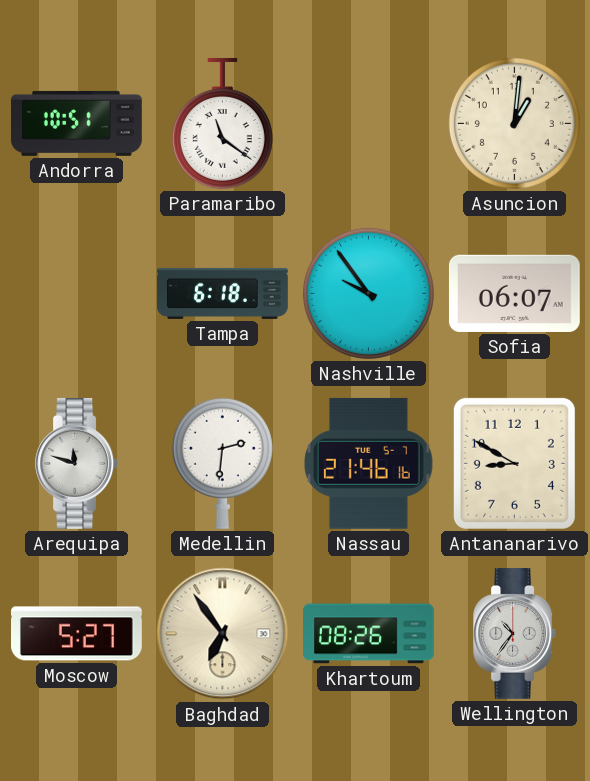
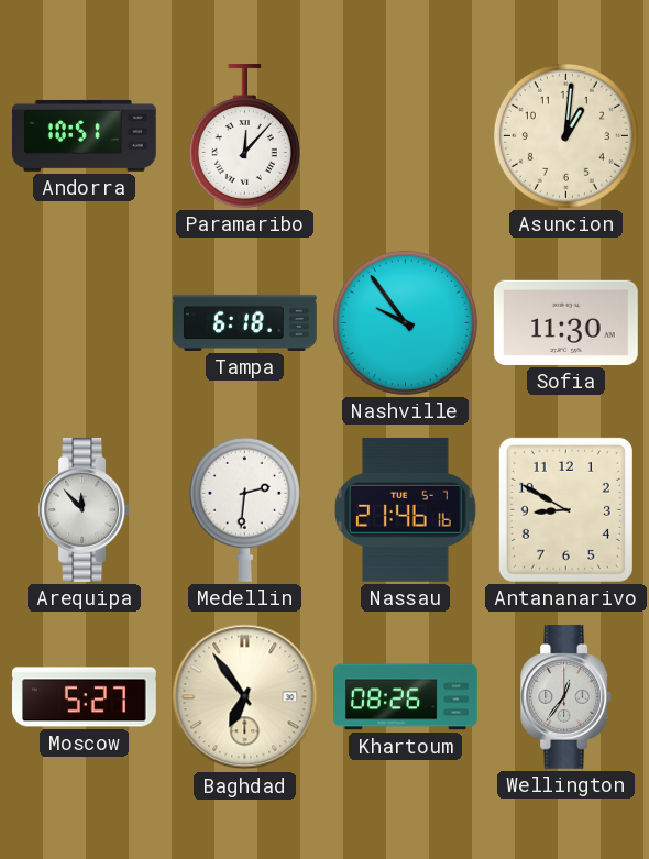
Paramaribo: 11:21 -> 12:07 (244, 135)
Sofia: 06:07 -> 11:30 (565, 322)
Arequipa: 11:48 -> 11:53 (84, 509)
Wellington: 10:36 -> 12:36 (565, 696)
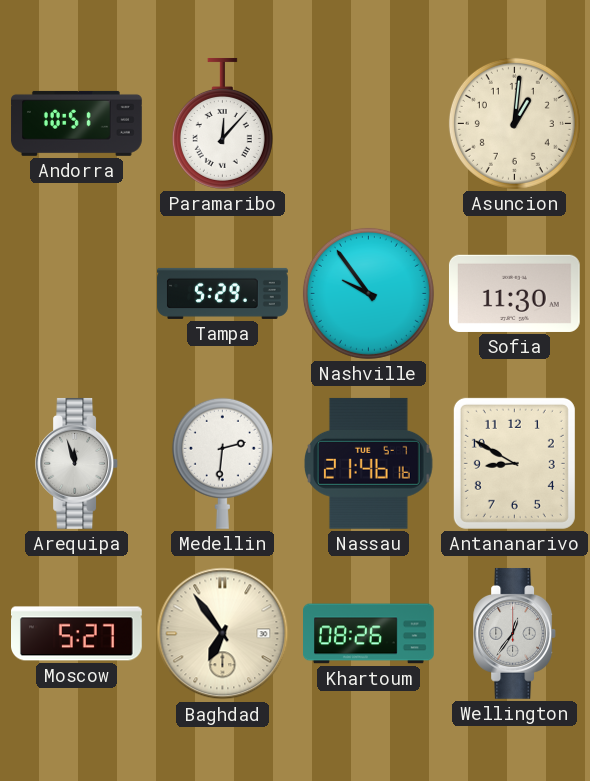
Tampa: 6:18 -> 5:29 (223, 293)
Arequipa: 11:53 -> 11:57 (76, 463)
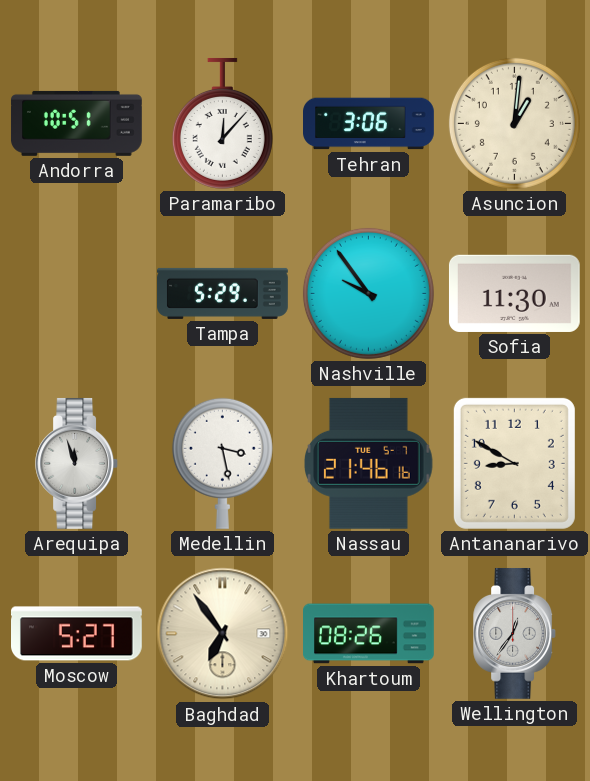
Tehran: none -> 3:06 (369, 124)
Medellin: 2:31 -> 3:28 (222, 463)
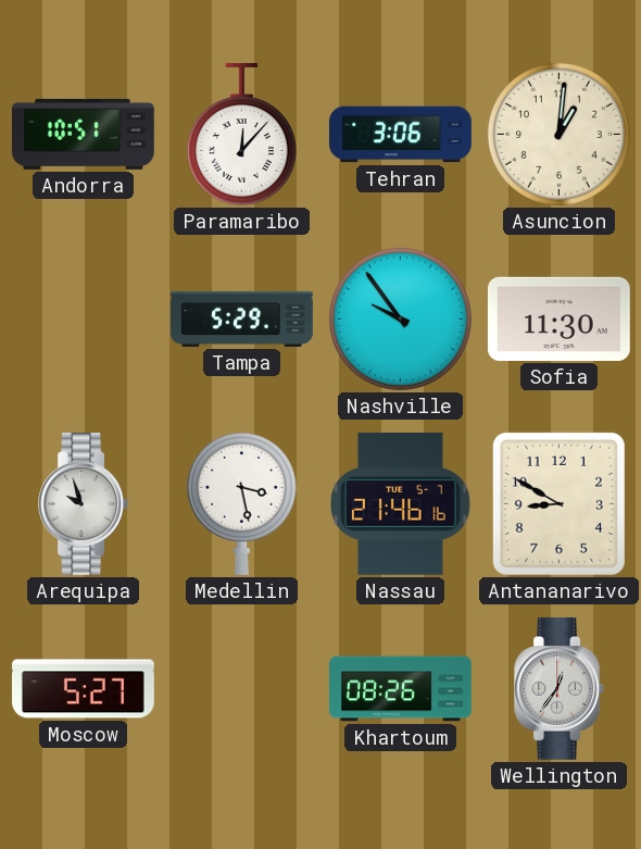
Arequipa: 11:57 -> 9:57 (83, 503)
Baghdad: 6:54 -> none (223, 634)
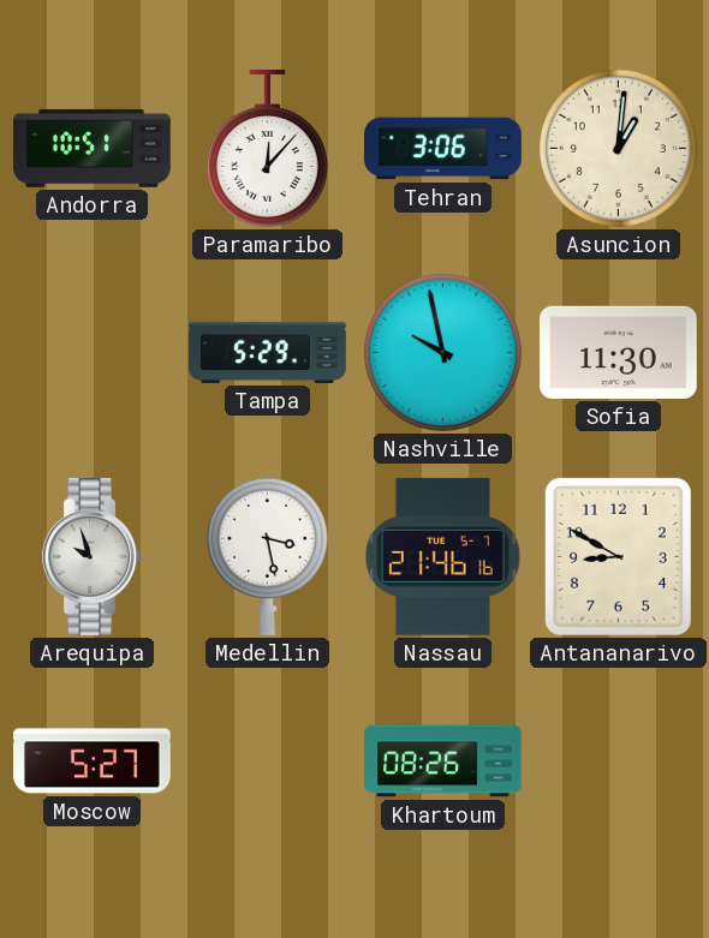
Nashville: 9:54 -> 9:58 (442, 352)
Wellington: 12:36 -> none (558, 688)
